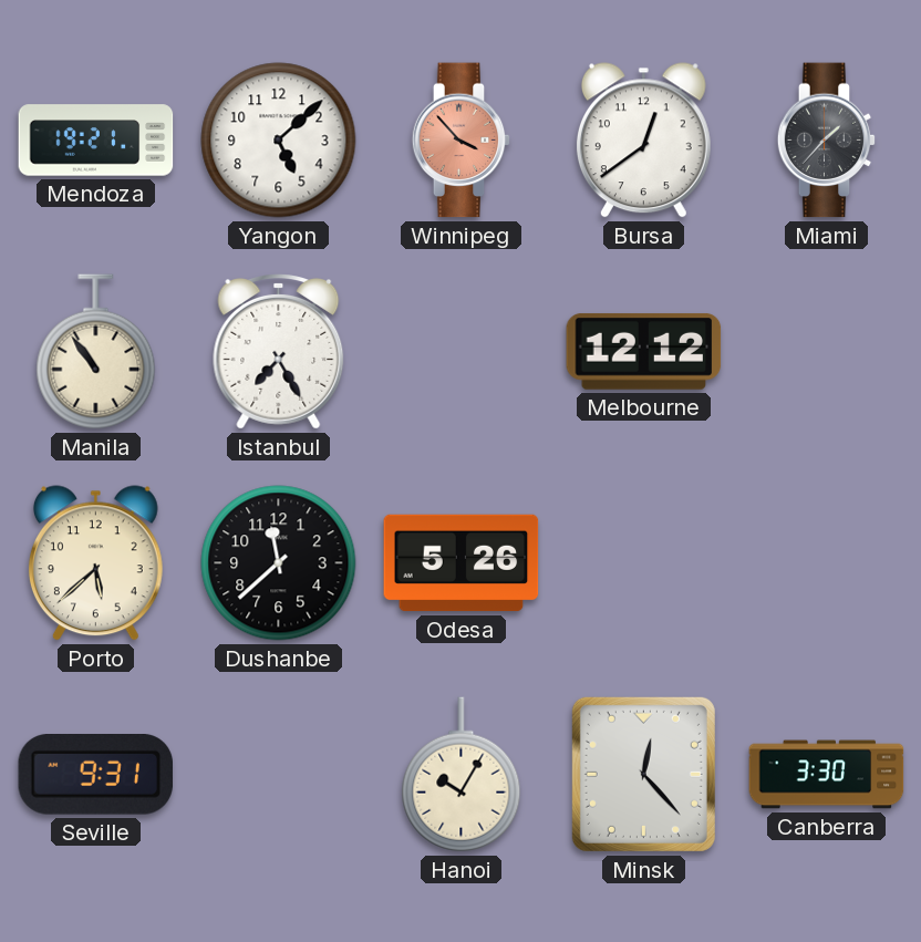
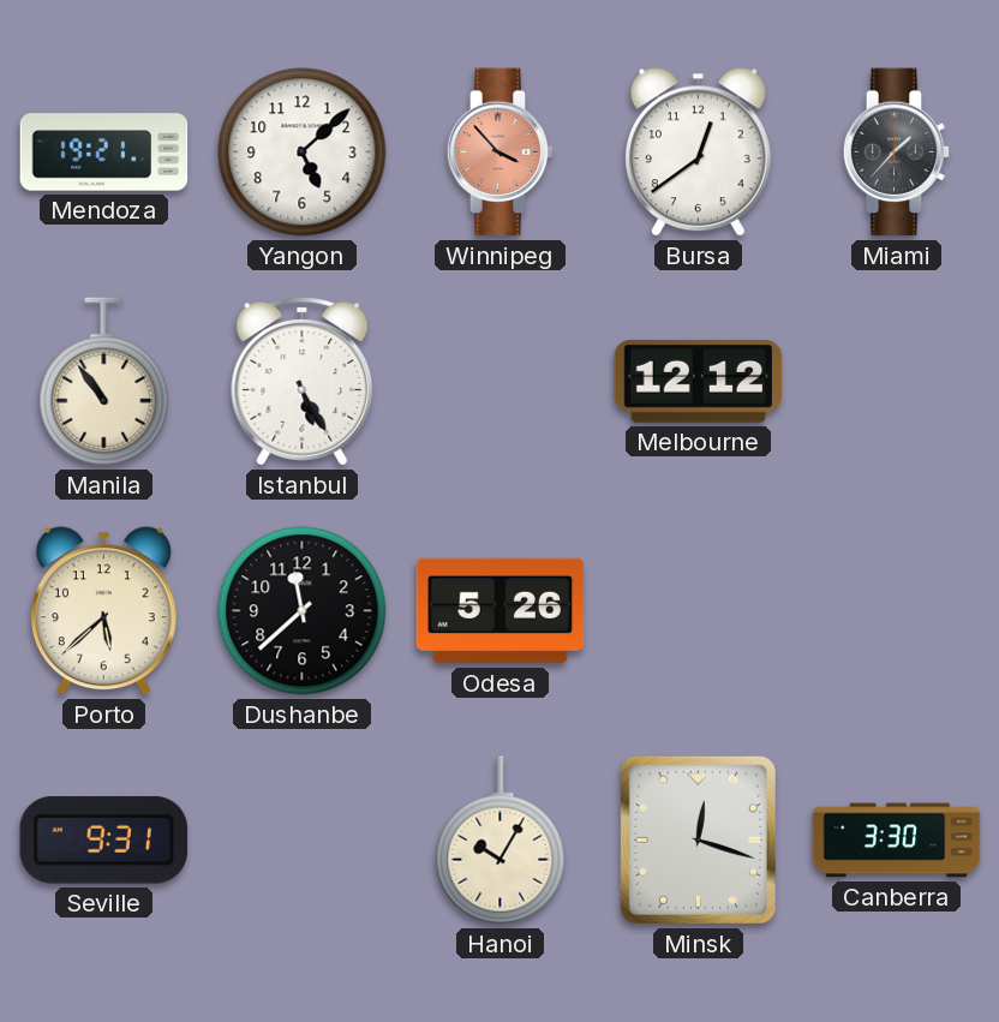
Istanbul: 7:25 -> 5:25 (303, 382)
Minsk: 12:23 -> 12:18 (698, 839)
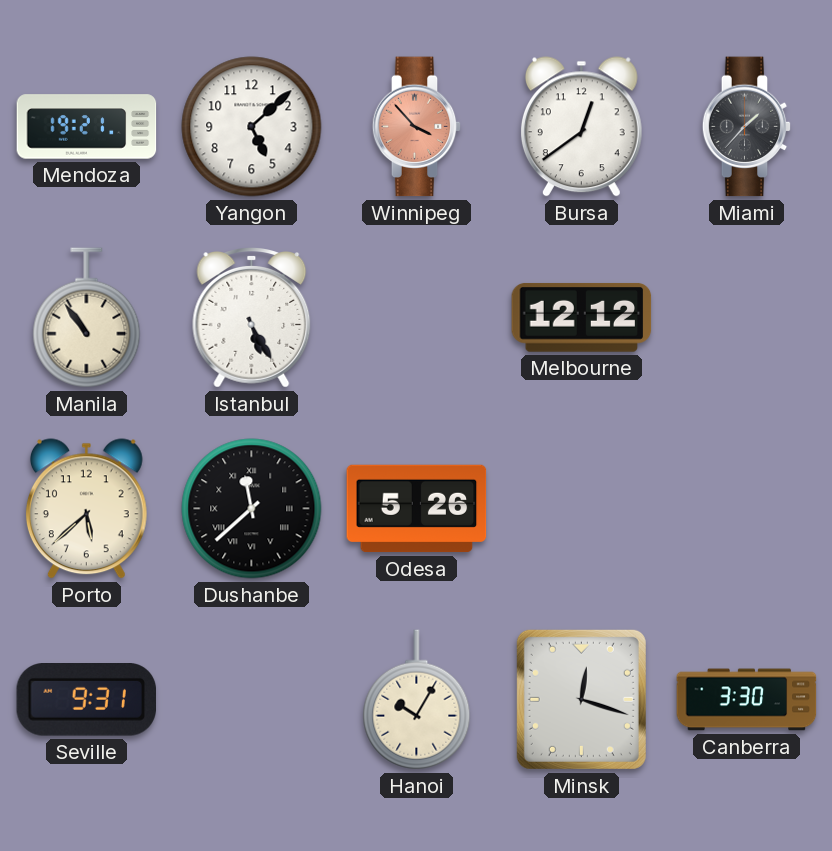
Dushanbe numerals: Arabic -> Roman (252, 509)
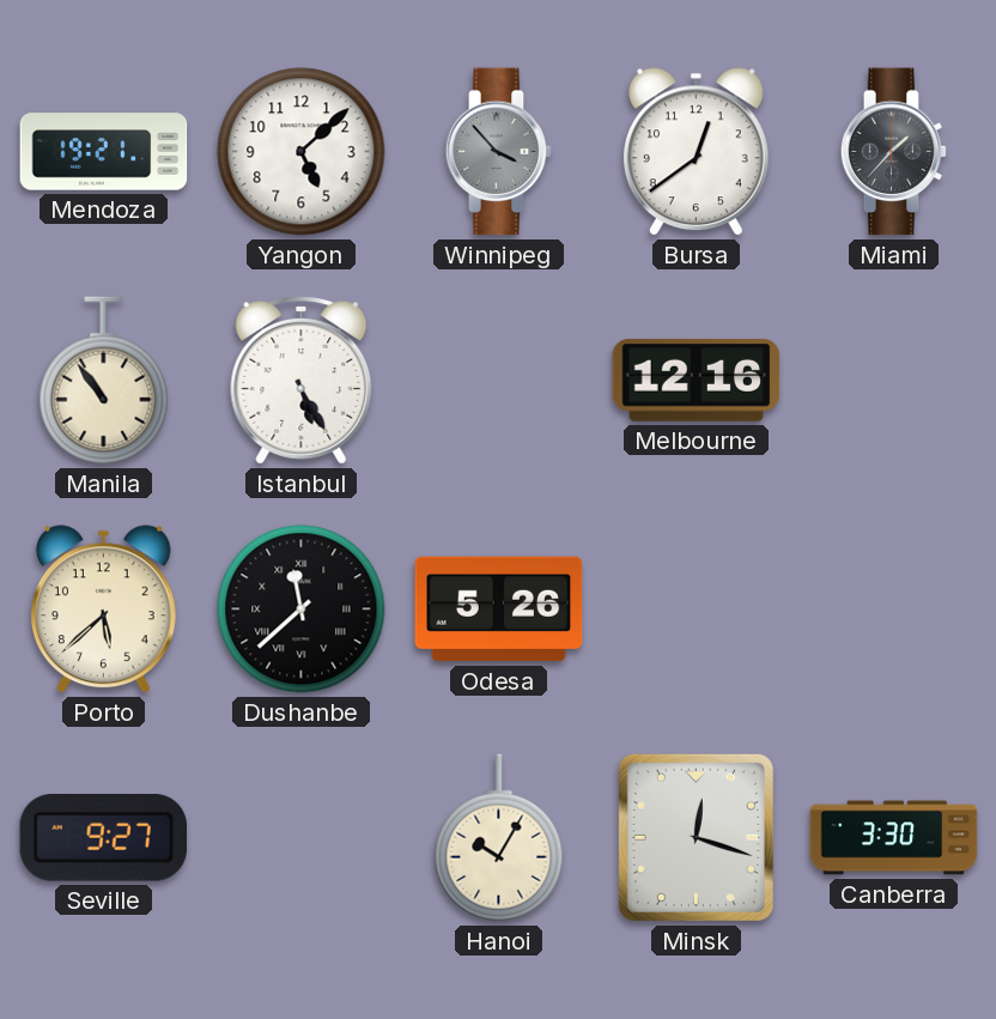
Winnipeg dial: salmon -> grey (499, 152)
Melbourne: 12:12 -> 12:16 (697, 380)
Seville: 9:31 -> 9:27 (104, 838)
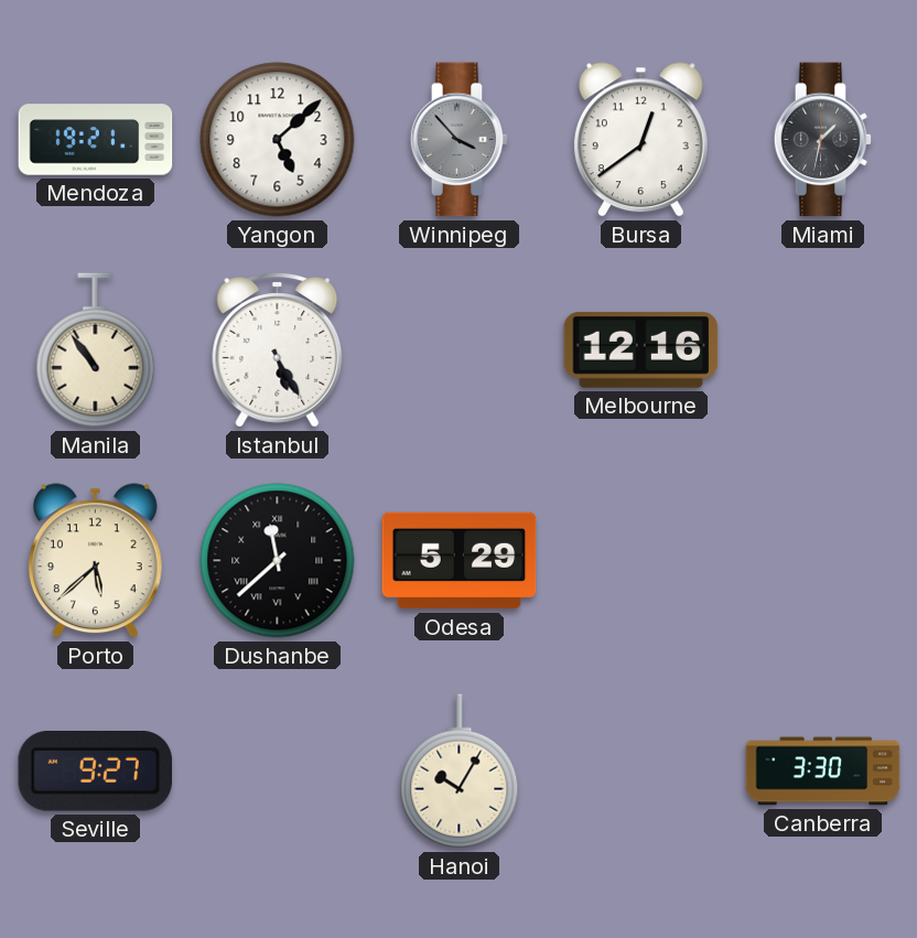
Miami: 1:37 -> 1:32 (823, 140)
Odesa: 5:26 -> 5:29 (460, 561)
Minsk: 12:18 -> none (696, 837)
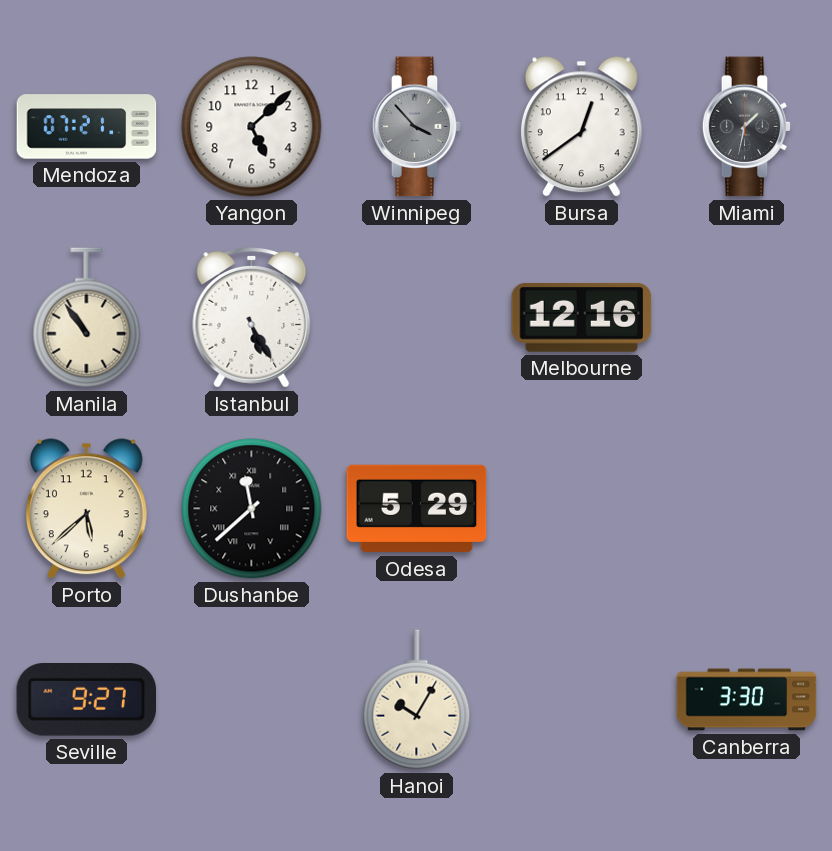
Mendoza: 19:21 -> 07:21 (87, 127)
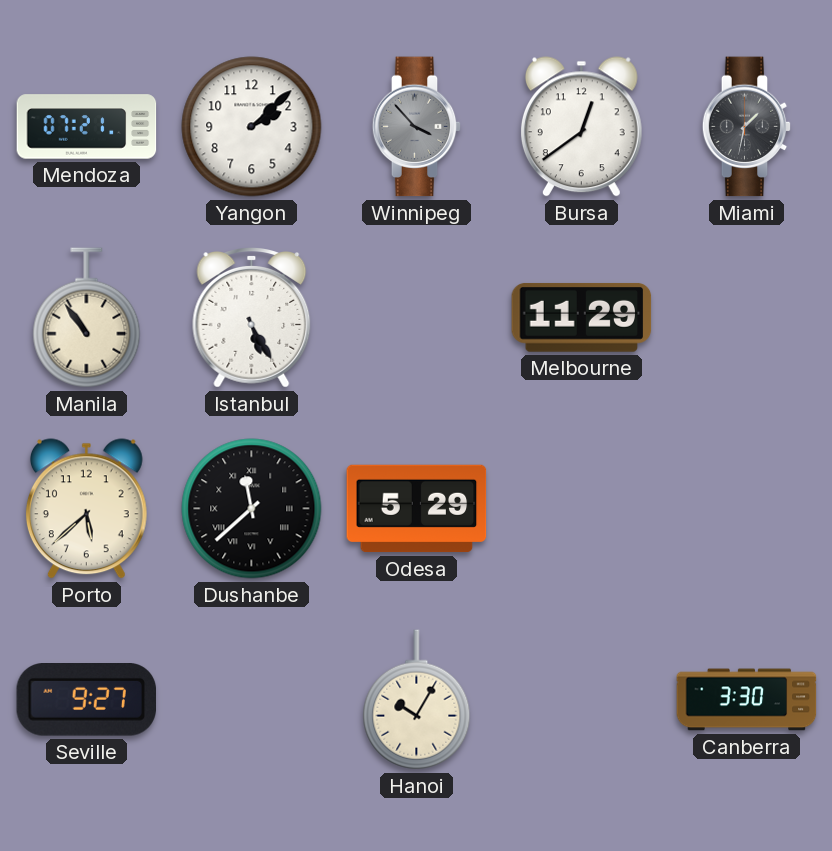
Yangon: 5:08 -> 2:08 (252, 127)
Melbourne: 12:16 -> 11:29 (582, 317)
